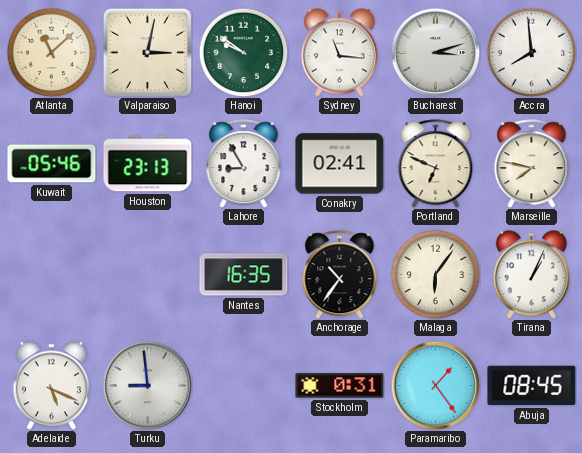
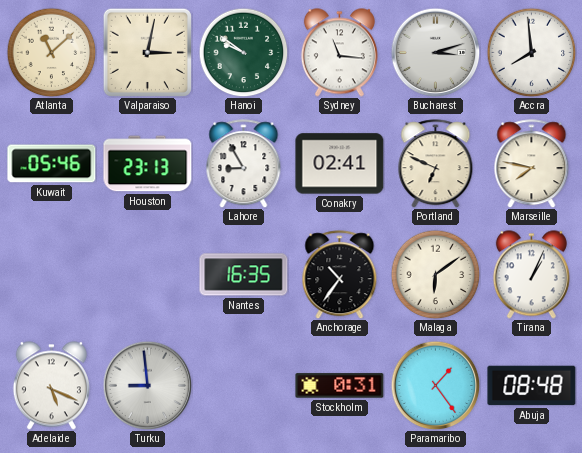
Malaga: 6:06 -> 6:09 (435, 274)
Abuja: 08:45 -> 08:48 (532, 386)
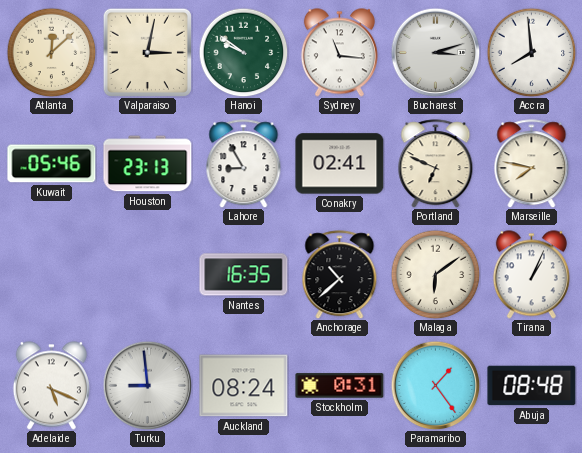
Atlanta: 11:08 -> 12:08 (51, 52)
Anchorage: 10:36 -> 10:38 (340, 275)
Auckland: none -> 08:24 (244, 386)
